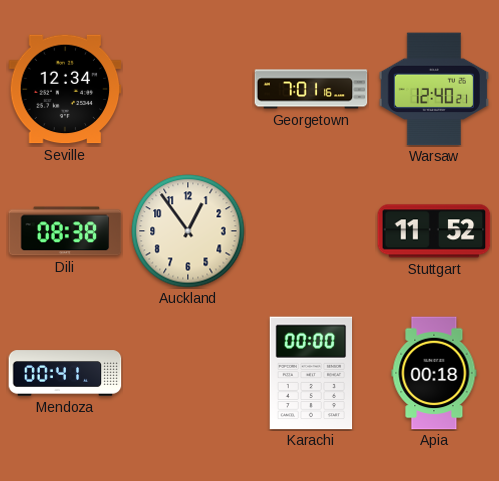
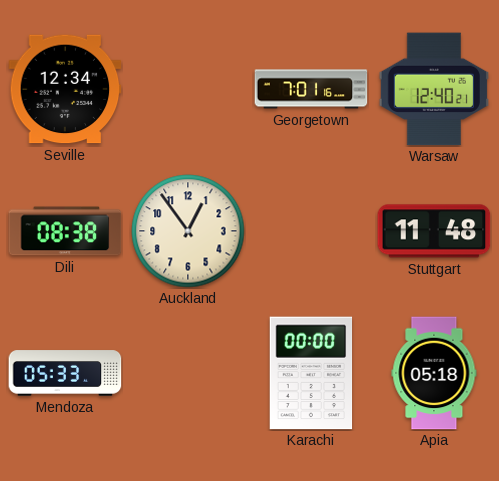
Stuttgart: 11:52 -> 11:48 (434, 231)
Mendoza: 00:41 -> 05:33 (65, 373)
Apia: 00:18 -> 05:18 (434, 373)
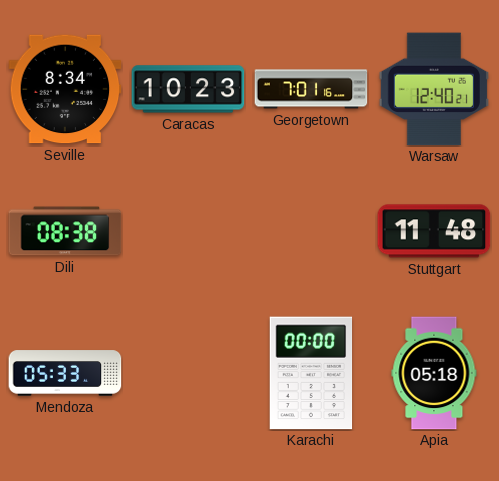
Seville: 12:34 -> 8:34 (65, 89)
Caracas: none -> 10:23 (188, 89)
Auckland: 12:54 -> none (188, 231)
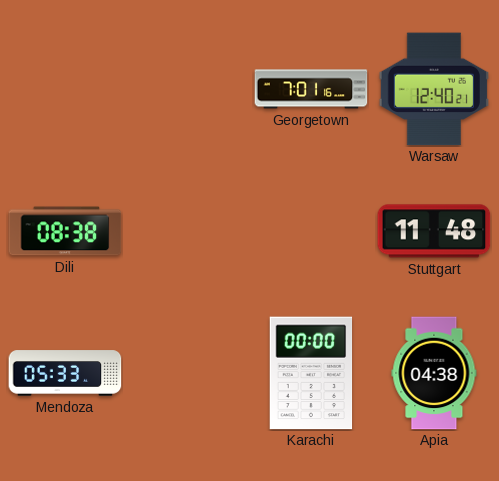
Seville: 8:34 -> none (65, 89)
Caracas: 10:23 -> none (188, 89)
Apia: 05:18 -> 04:38 (434, 373)
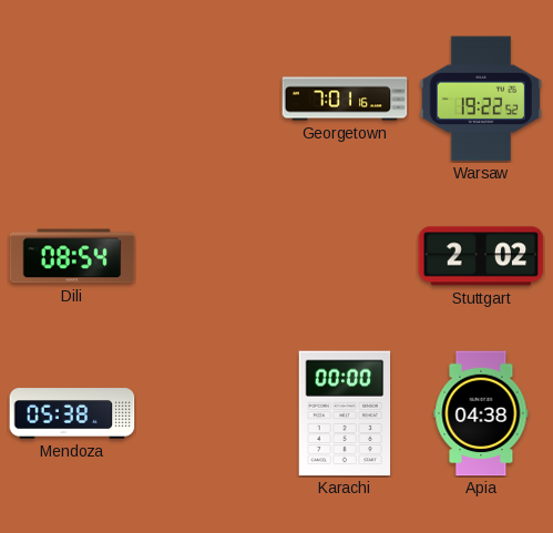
Warsaw: 12:40 -> 19:22 (481, 99)
Dili: 08:38 -> 08:54 (72, 256)
Stuttgart: 11:48 -> 2:02 (481, 256)
Mendoza: 05:33 -> 05:38 (72, 413)
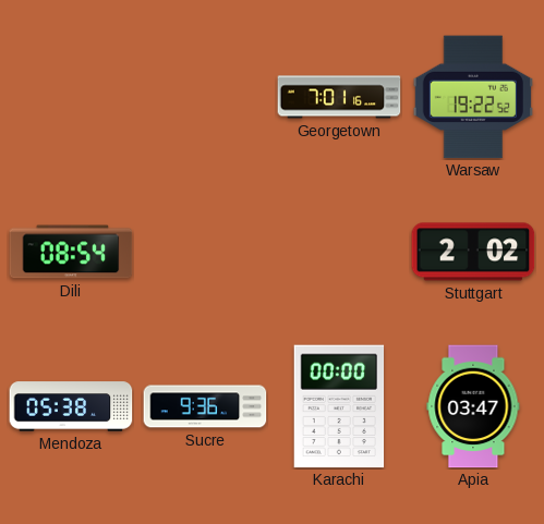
Sucre: none -> 9:36 (205, 406)
Apia: 04:38 -> 03:47 (473, 406)
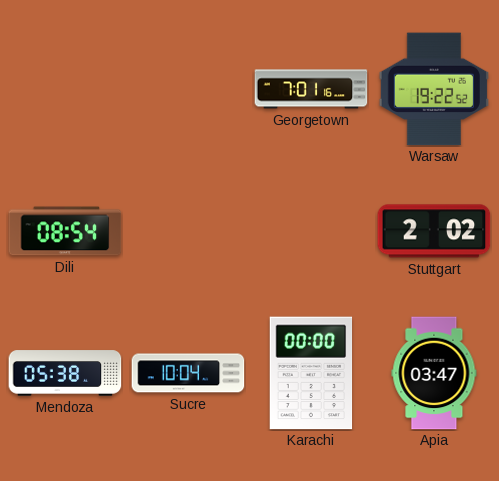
Sucre: 9:36 -> 10:04 (188, 373)
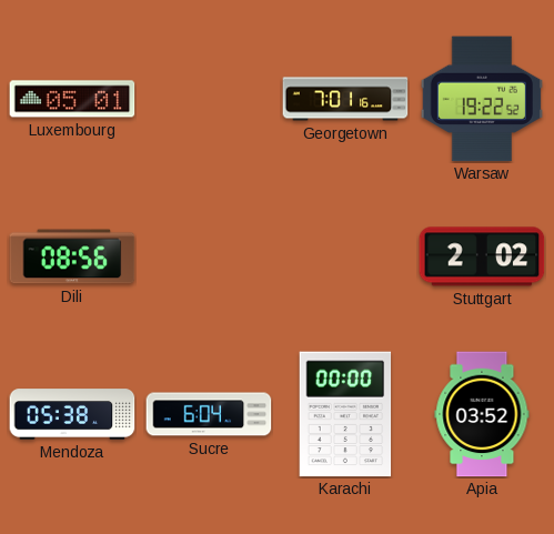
Luxembourg: none -> 05:01 (72, 99)
Dili: 08:54 -> 08:56 (72, 256)
Sucre: 10:04 -> 6:04 (209, 414)
Apia: 03:47 -> 03:52 (482, 414)
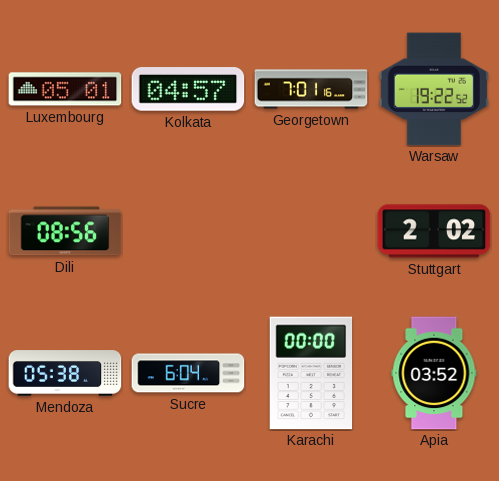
Kolkata: none -> 04:57 (188, 89)
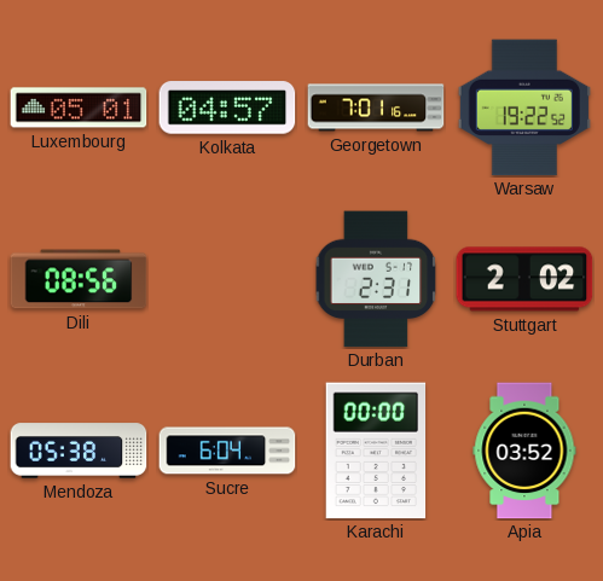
Durban: none -> 2:31 (376, 279)
